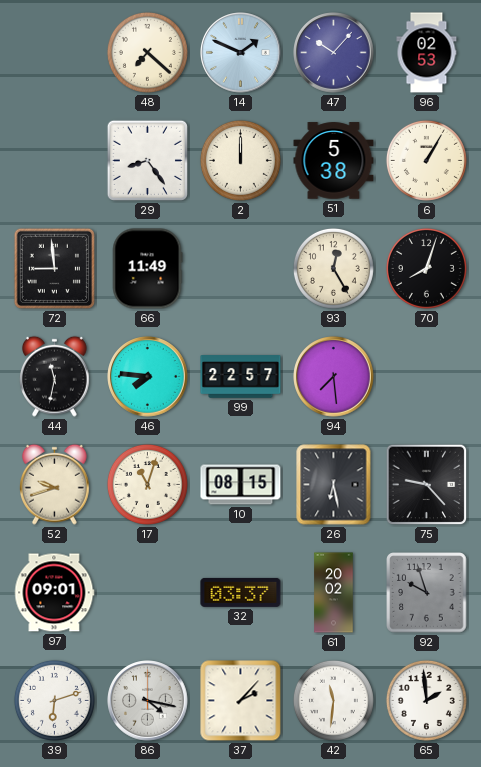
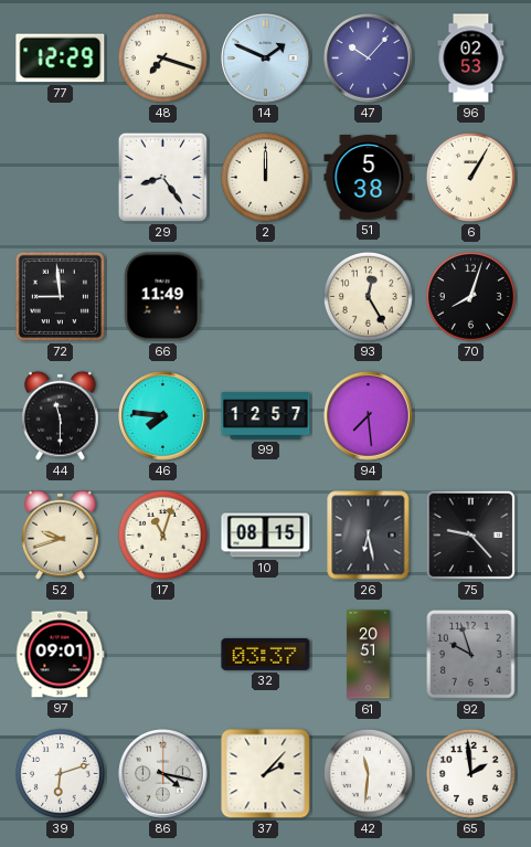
77: none -> 12:29 (61, 59)
48: 7:22 -> 7:18 (162, 57)
44: 11:32 -> 11:30 (61, 415)
99: 22:57 -> 12:57 (266, 416)
61: 20:02 -> 20:51 (369, 655)
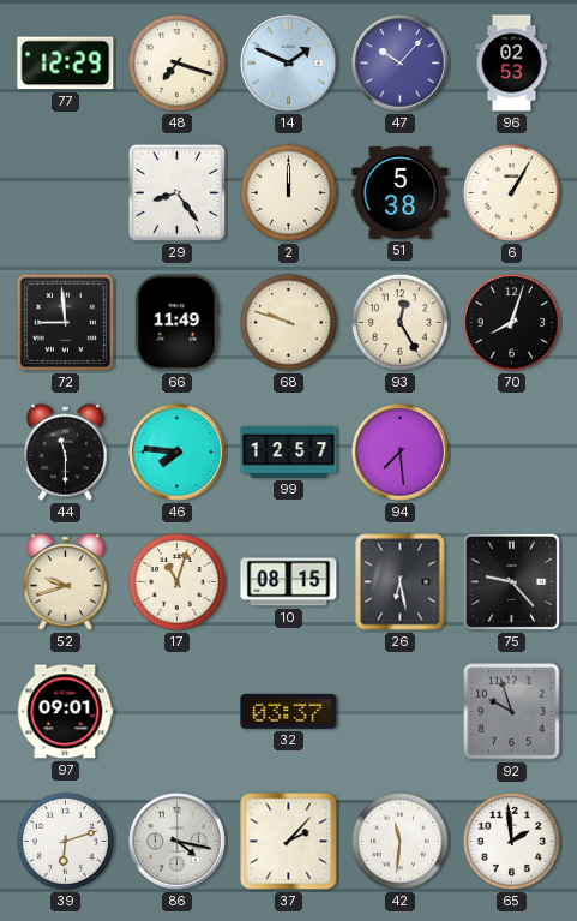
68: none -> 9:48 (288, 322)
61: 20:51 -> none (369, 655)
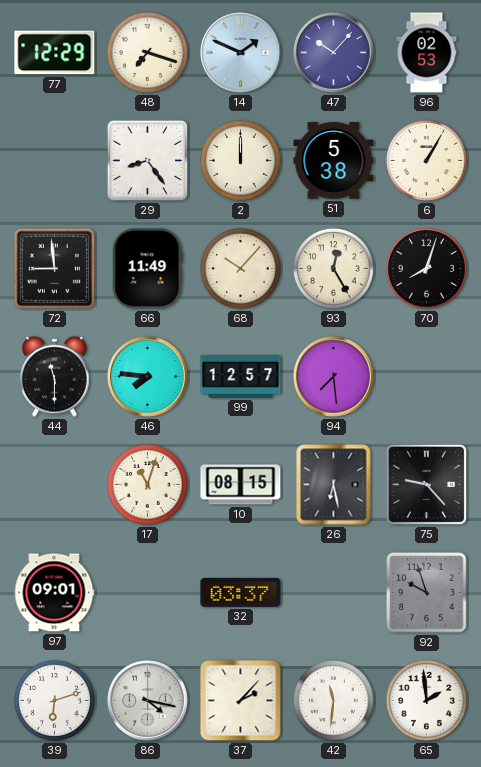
68: 9:48 -> 10:07 (240, 268)
52: 9:42 -> none (66, 581)
